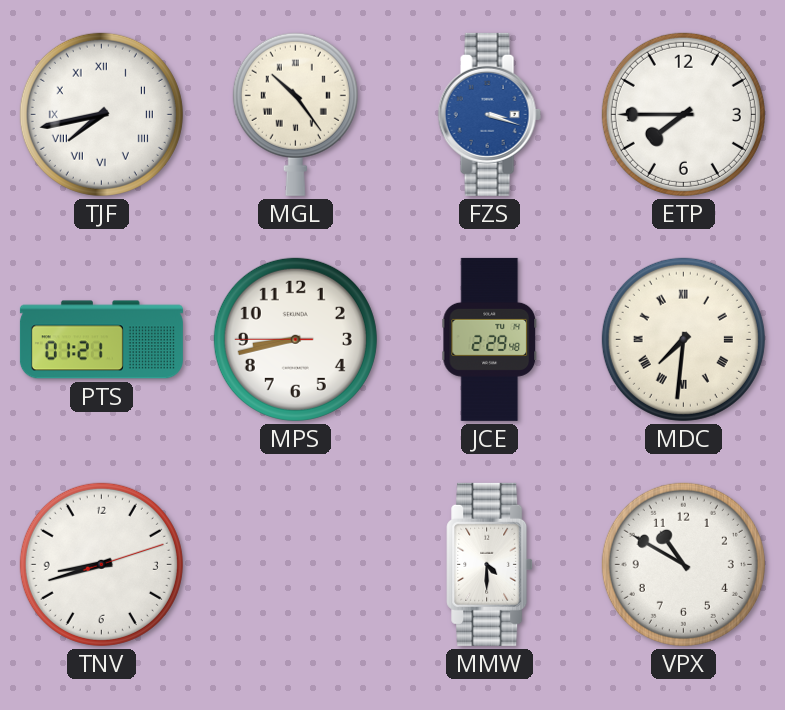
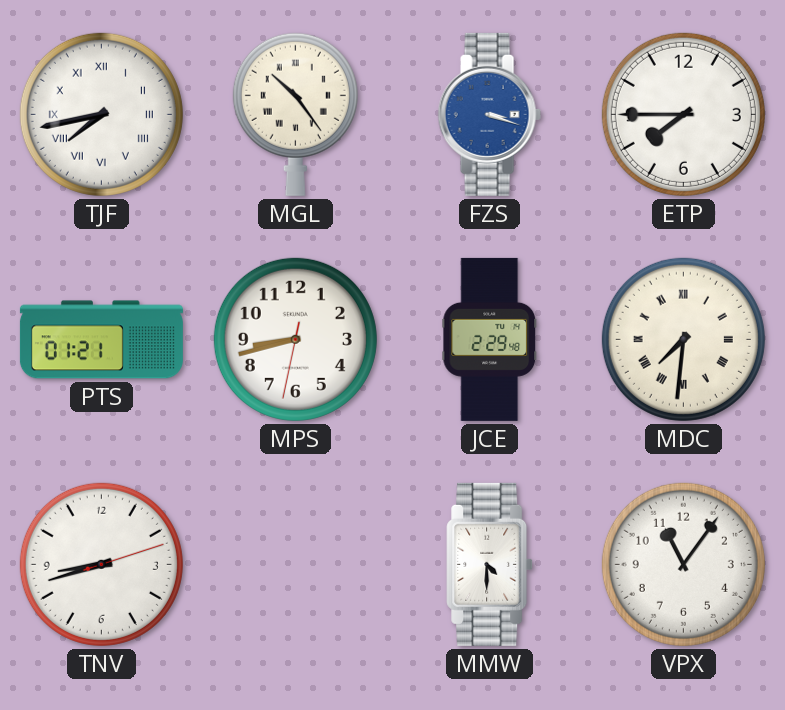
MPS: 8:42:45 -> 8:42:32 (295, 339)
VPX: 10:50 -> 11:06 (683, 564)
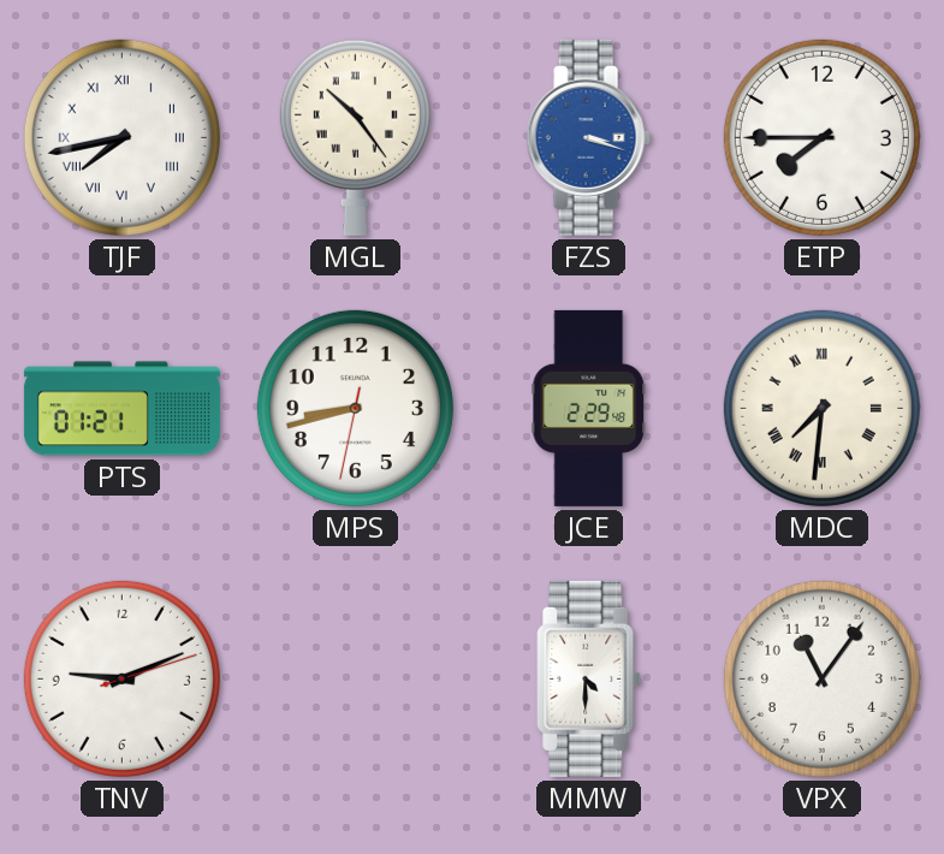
TNV: 8:42 -> 9:11 (121, 678)
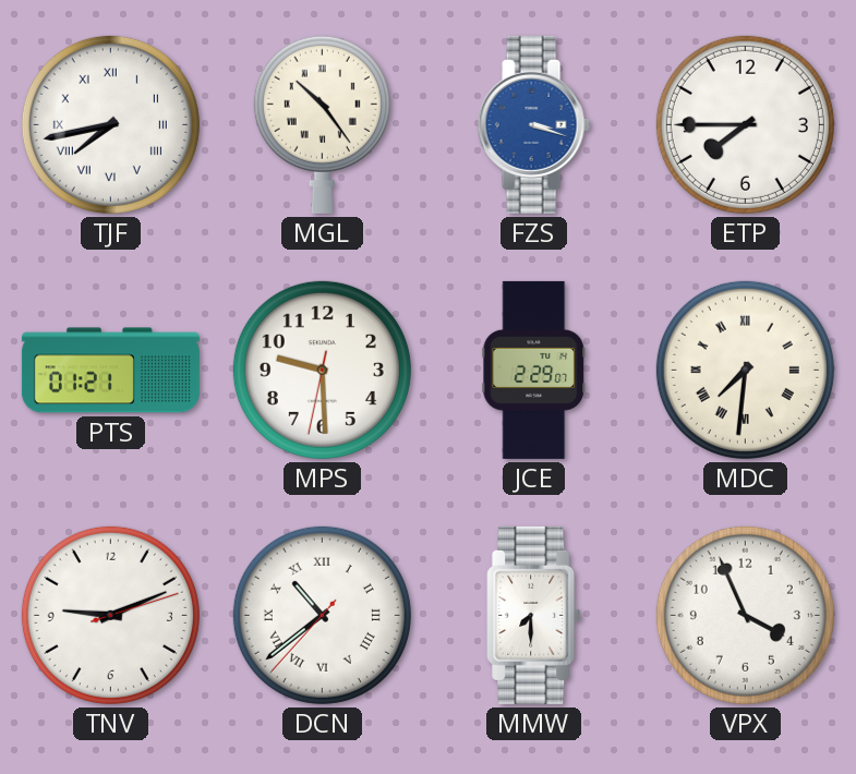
MPS: 8:42 -> 9:29 (322, 370)
JCE: 2:29:48 -> 2:29:07 (534, 370)
DCN: none -> 10:38 (322, 615)
MMW: 4:30 -> 7:30 (534, 615)
VPX: 11:06 -> 3:56 (745, 615)
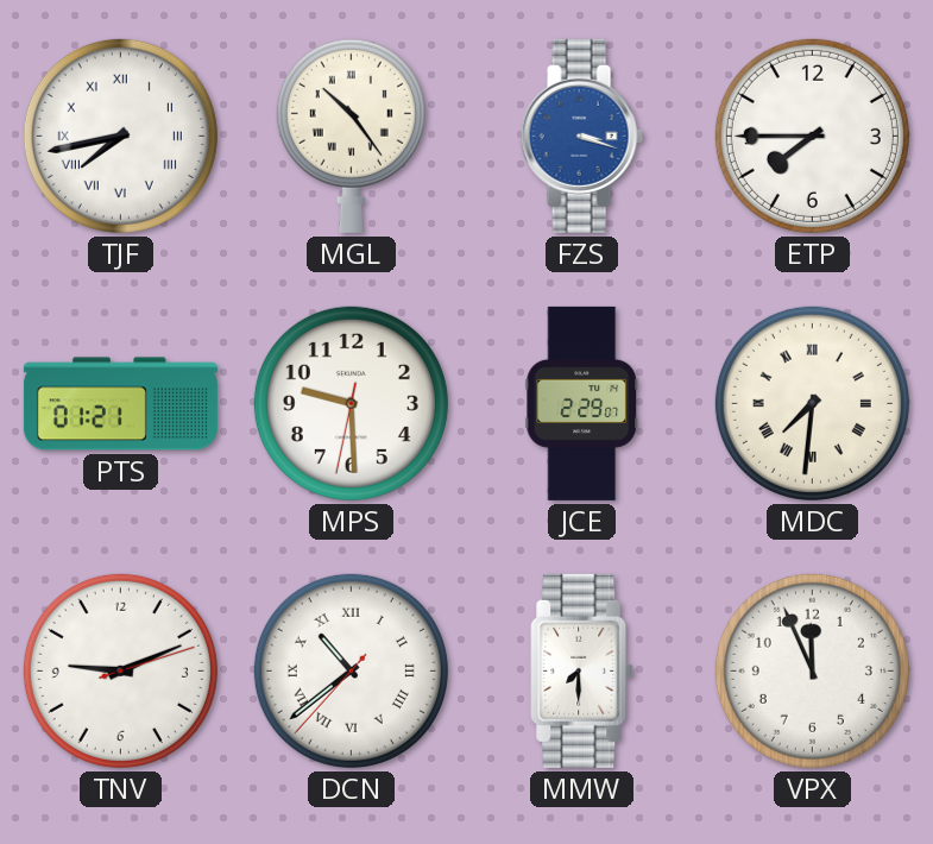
VPX: 3:56 -> 11:56 (812, 670)
